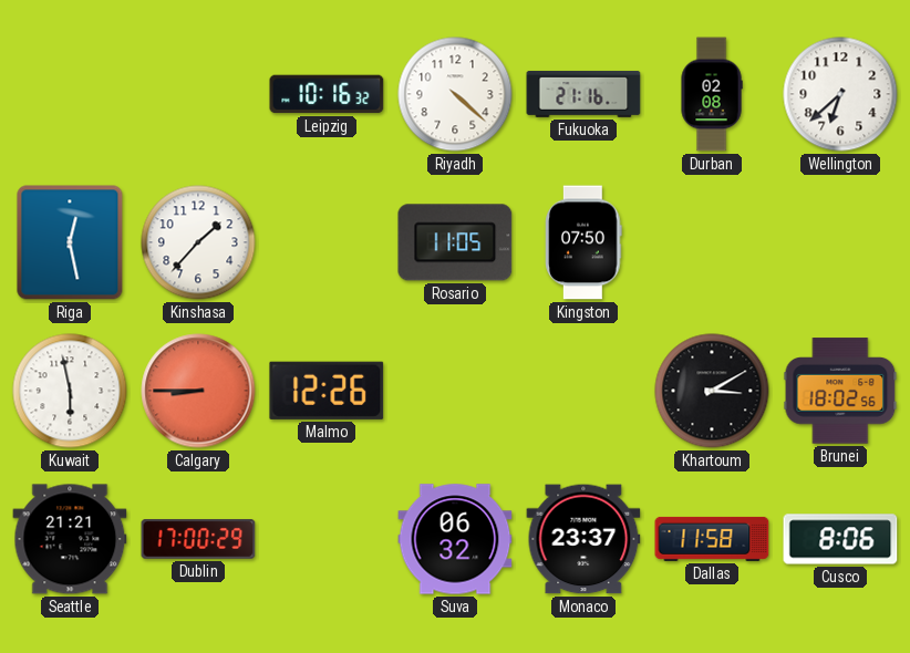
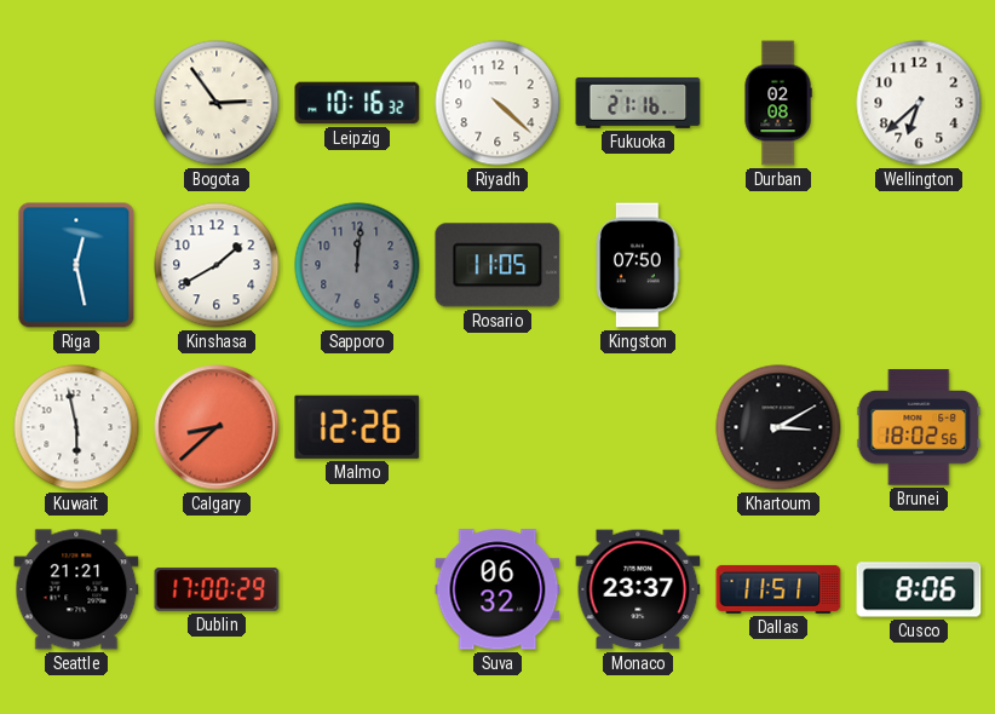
Bogota: none -> 2:54 (217, 103)
Kinshasa: 1:37 -> 1:40 (217, 265)
Sapporo: none -> 12:01 (357, 265)
Calgary: 8:45 -> 8:38 (217, 427)
Dallas: 11:58 -> 11:51 (778, 589)
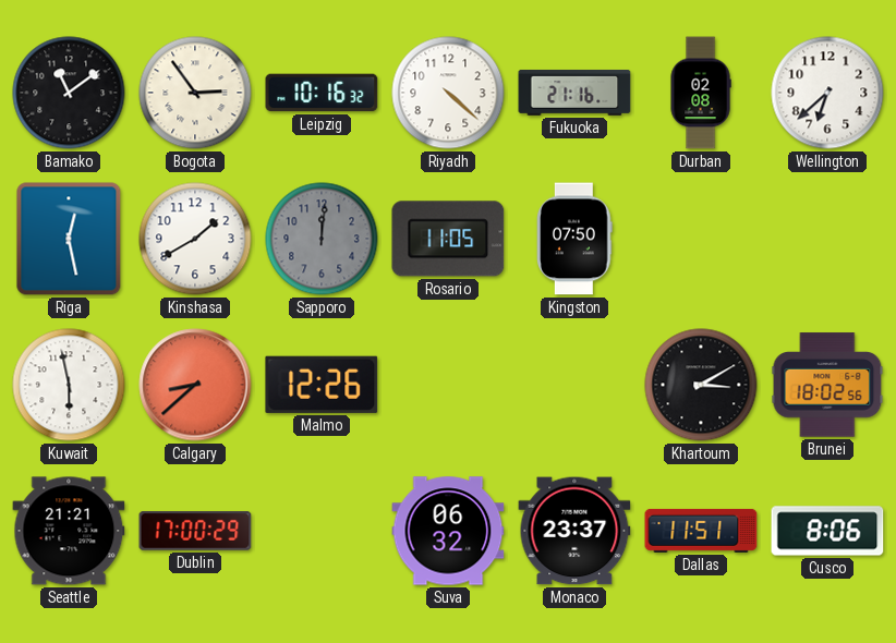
Bamako: none -> 11:09 (69, 93)
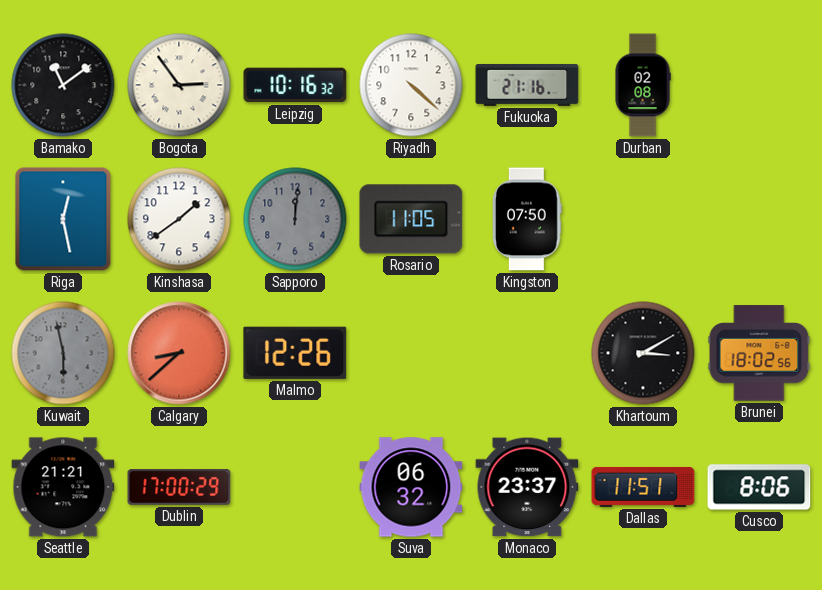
Wellington: 6:38 -> none (827, 93)
Kinshasa: 1:40 -> 1:39 (179, 219)
Kuwait dial: white -> grey (63, 353)
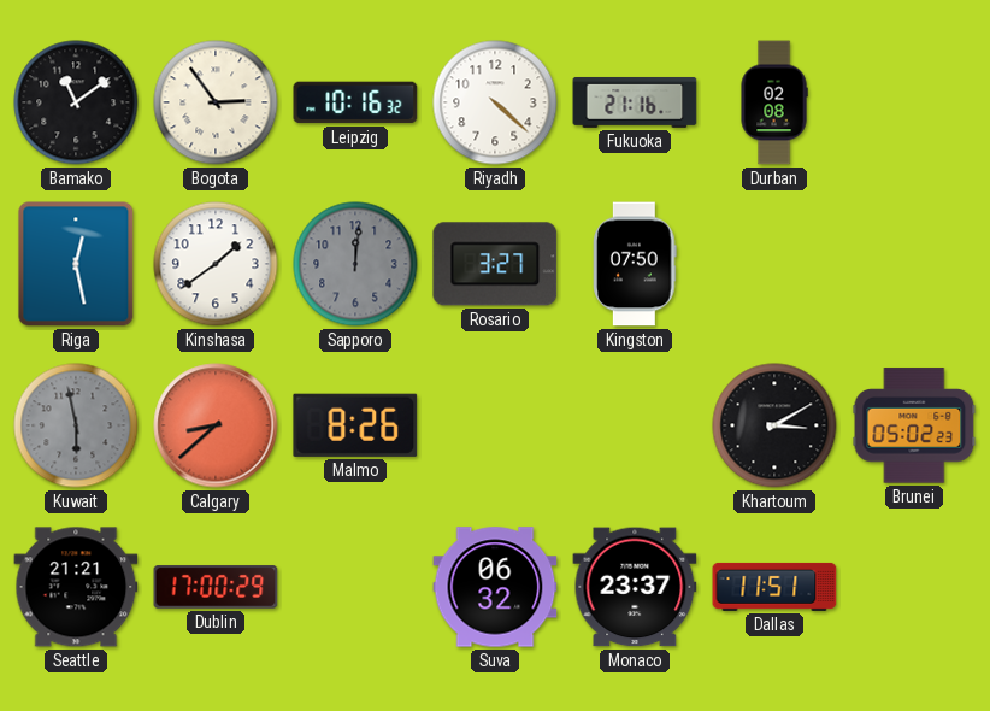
Rosario: 11:05 -> 3:27 (495, 264)
Malmo: 12:26 -> 8:26 (355, 425)
Brunei: 18:02 -> 05:02 (914, 425)
Cusco: 8:06 -> none (759, 487)
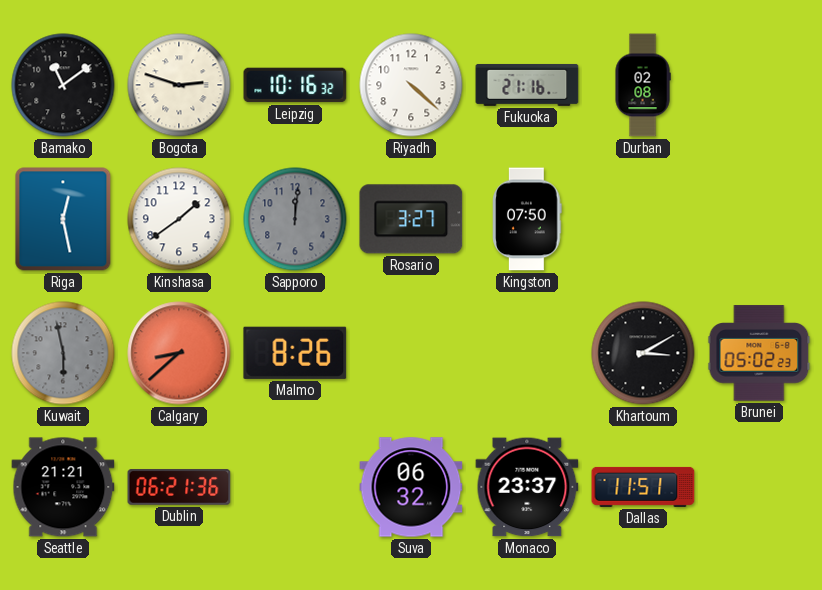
Bogota: 2:54 -> 2:48 (179, 85)
Dublin: 17:00 -> 06:21 (179, 487)
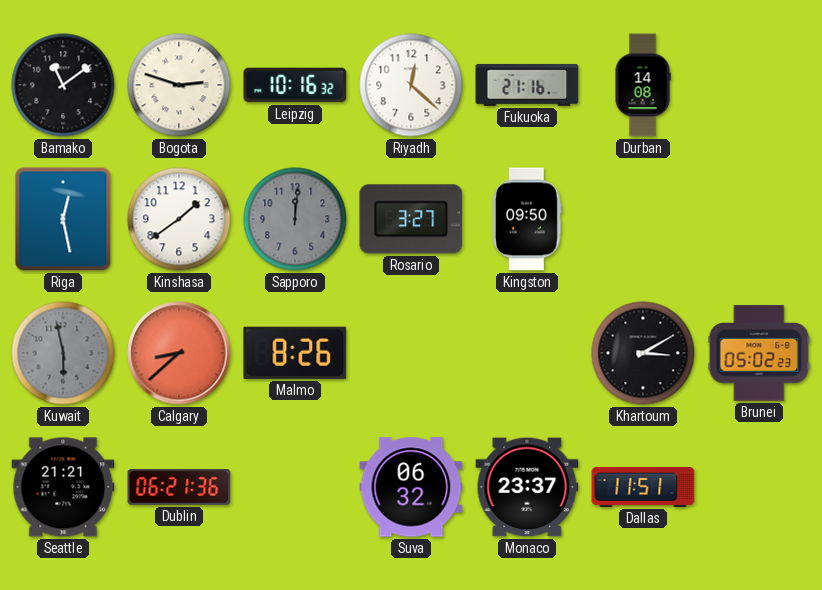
Riyadh: 4:22 -> 12:22 (411, 85)
Durban: 02:08 -> 14:08 (643, 85)
Kingston: 07:50 -> 09:50 (527, 219)
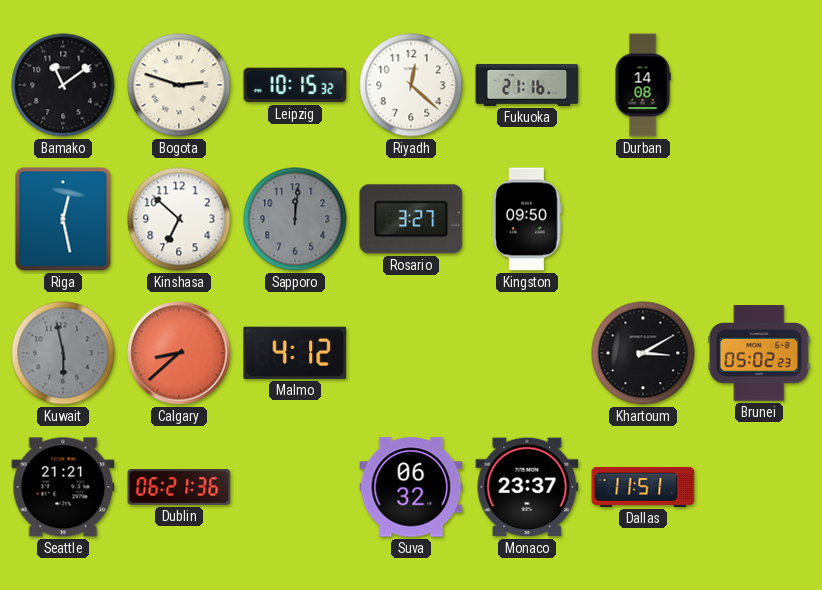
Leipzig: 10:16 -> 10:15 (295, 85)
Kinshasa: 1:39 -> 6:52 (179, 219)
Malmo: 8:26 -> 4:12 (295, 353)
